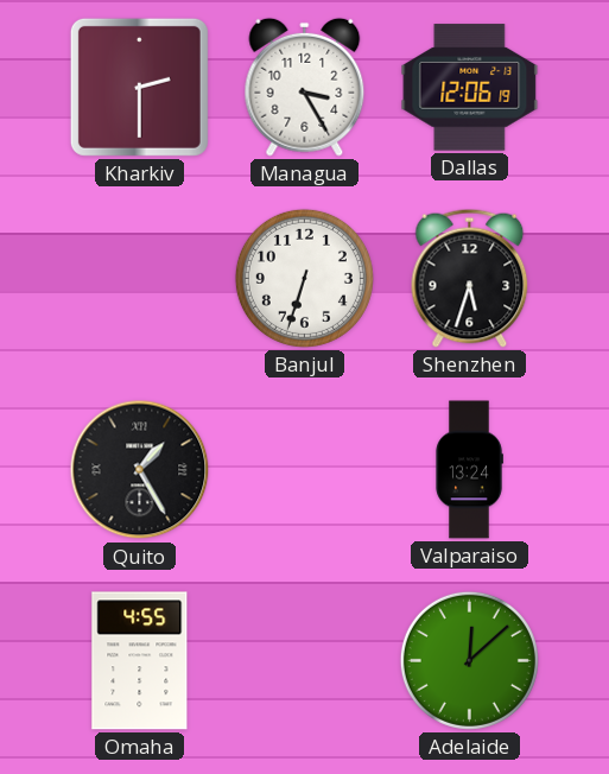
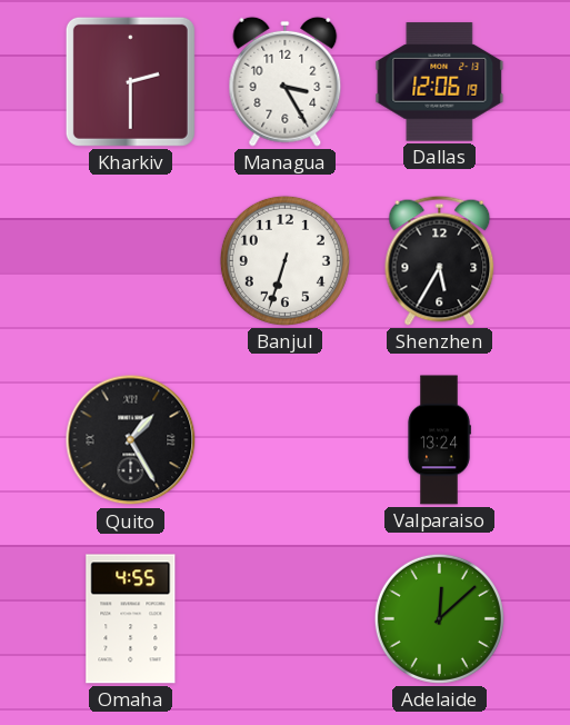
Shenzhen: 5:33 -> 5:35 (440, 260)
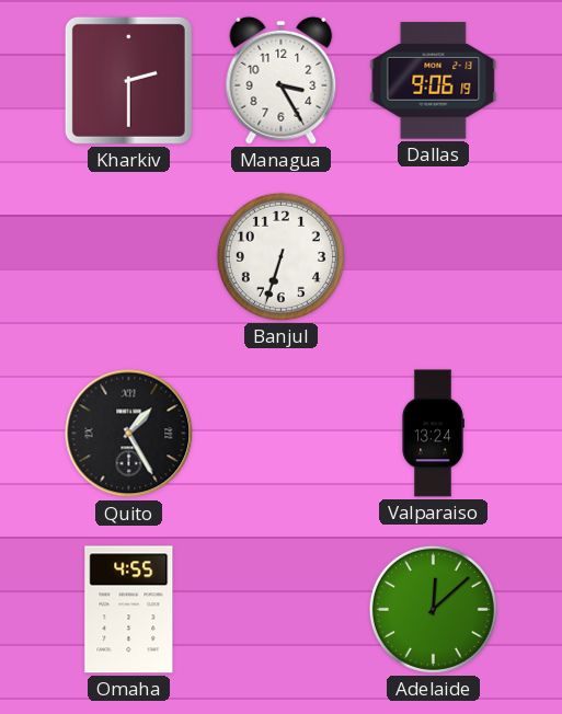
Dallas: 12:06 -> 9:06 (434, 81)
Shenzhen: 5:35 -> none (440, 260)
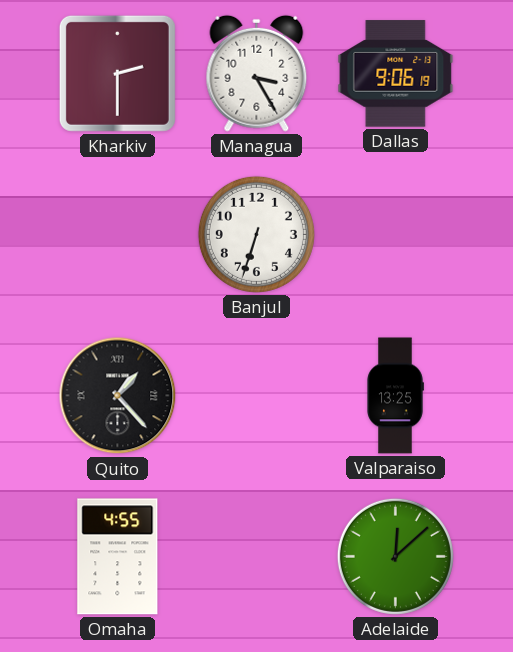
Quito: 1:25 -> 1:23 (118, 396)
Valparaiso: 13:24 -> 13:25 (395, 396)
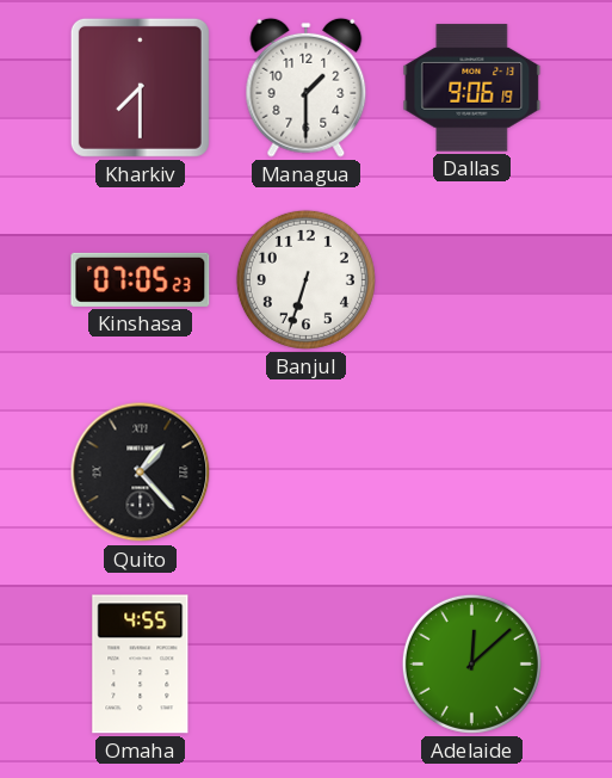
Kharkiv: 2:30 -> 7:30 (140, 87)
Managua: 3:25 -> 1:30 (307, 87)
Kinshasa: none -> 07:05 (141, 279)
Valparaiso: 13:25 -> none (395, 396)
